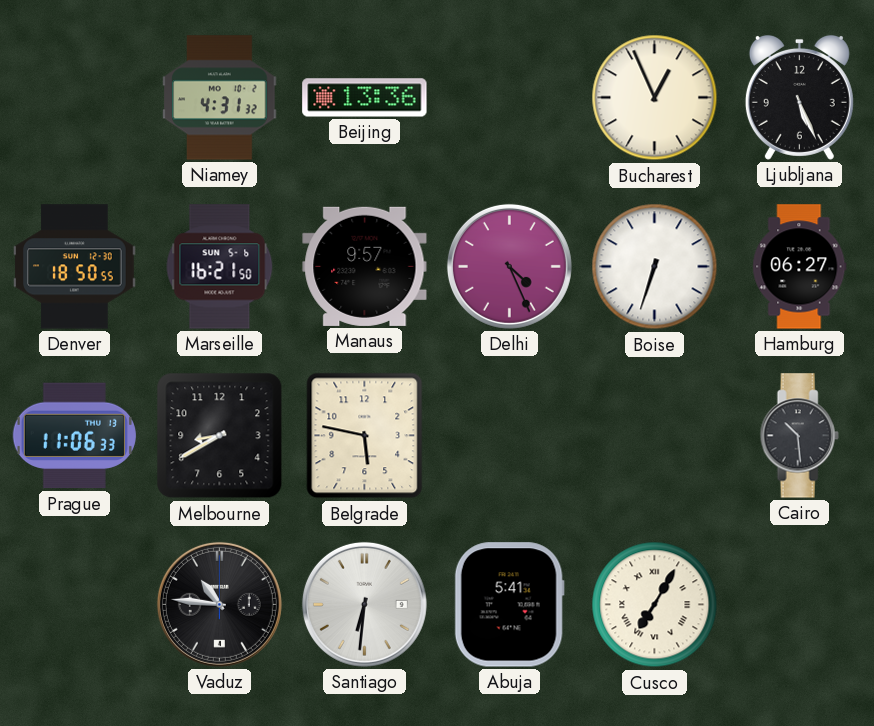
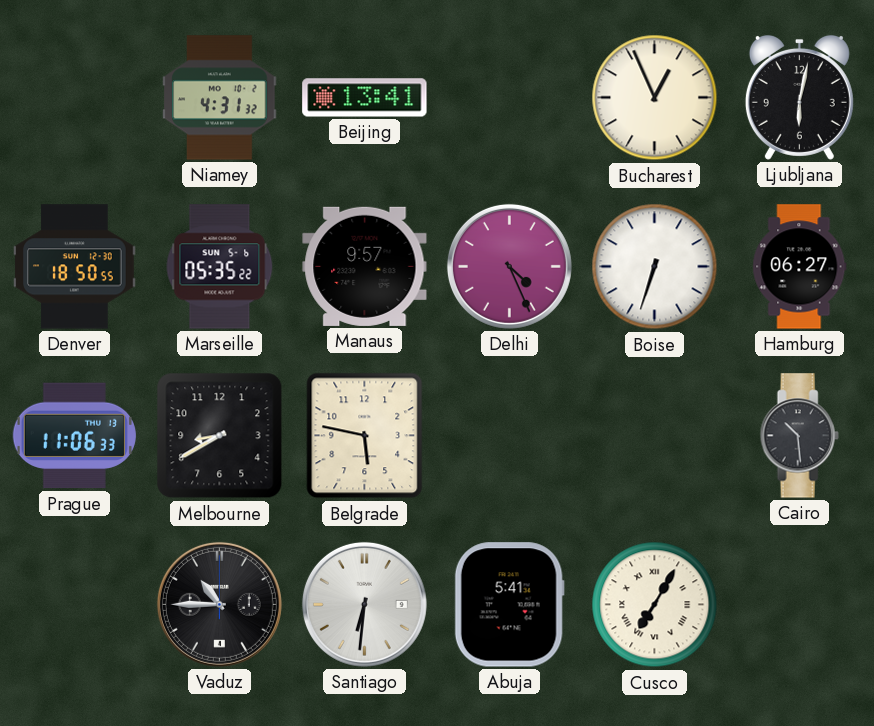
Beijing: 13:36 -> 13:41 (365, 98)
Ljubljana: 5:26 -> 6:02 (799, 97)
Marseille: 16:21 -> 05:35 (220, 267)
Vaduz: 10:46 -> 10:45 (219, 604)
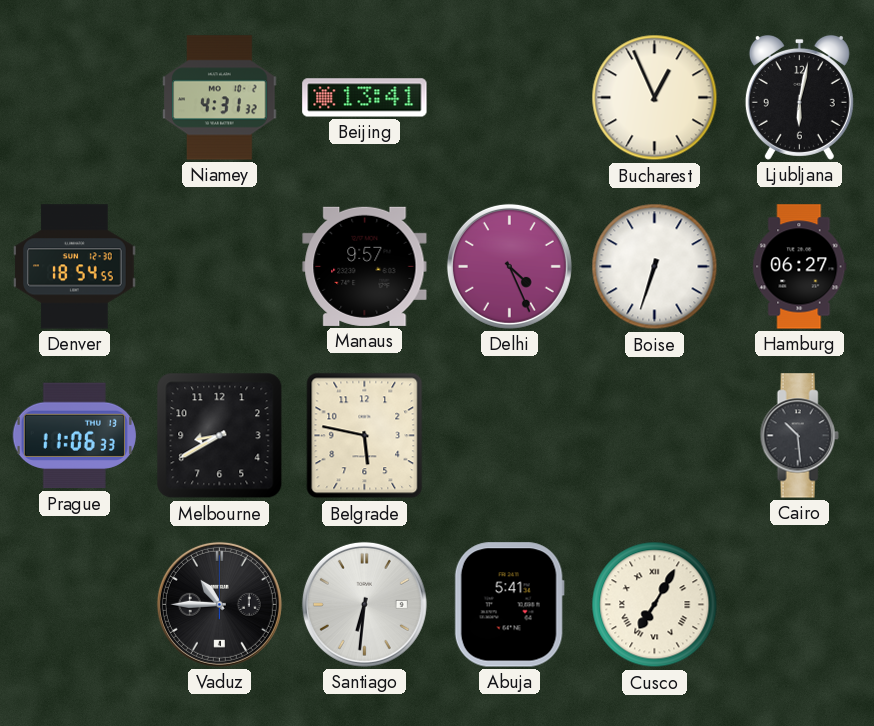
Denver: 18:50 -> 18:54 (75, 267)
Marseille: 05:35 -> none (220, 267)
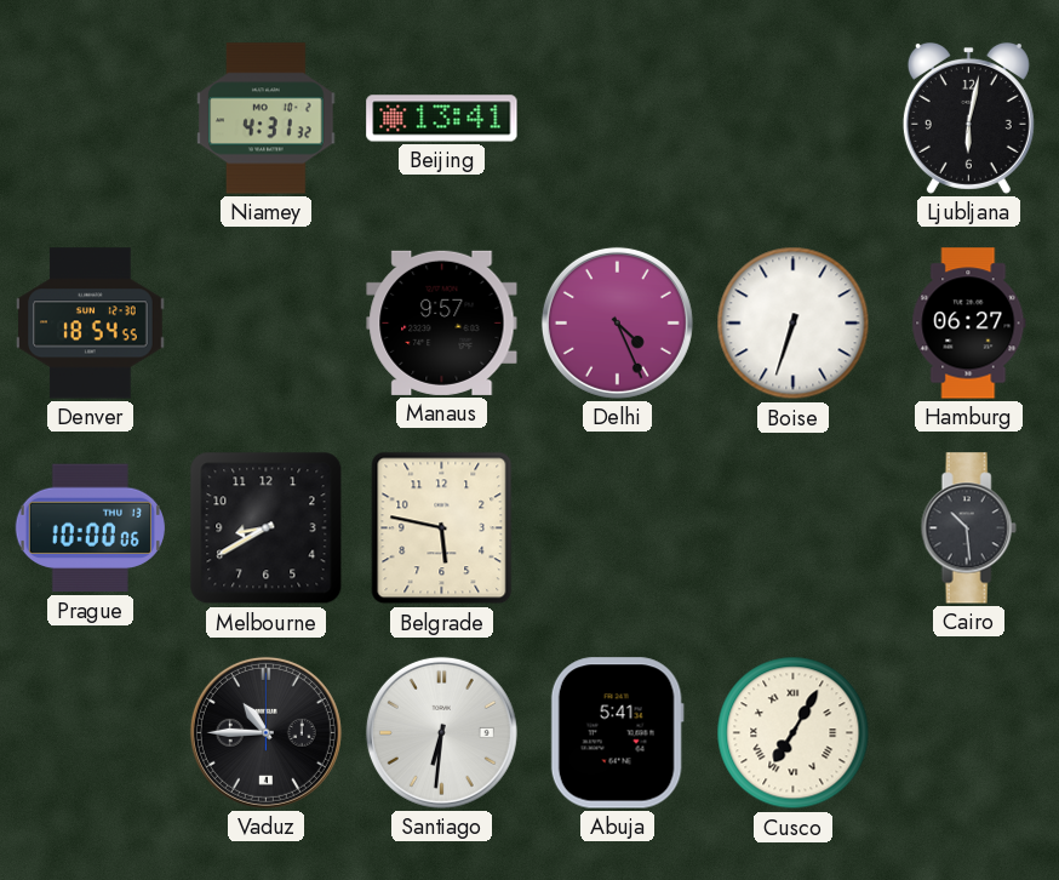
Bucharest: 12:56 -> none (655, 98)
Prague: 11:06 -> 10:00 (90, 528)
